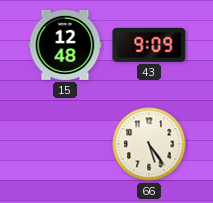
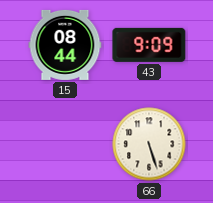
15: 12:48 -> 08:44 (65, 45)
66: 5:24 -> 5:27 (149, 144)
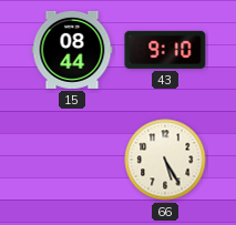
43: 9:09 -> 9:10 (165, 50)
66: 5:27 -> 5:25 (165, 160)
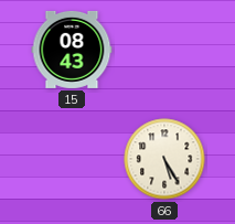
15: 08:44 -> 08:43 (72, 50)
43: 9:10 -> none (165, 50)
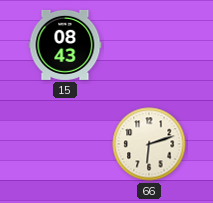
66: 5:25 -> 6:12 (149, 144)
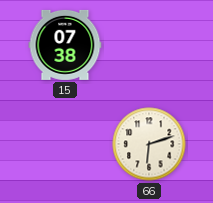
15: 08:43 -> 07:38 (65, 45)
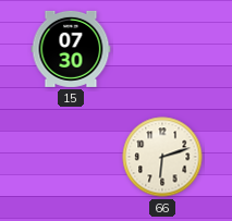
15: 07:38 -> 07:30 (71, 49)
